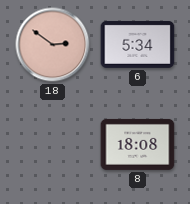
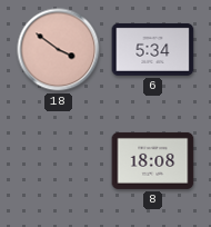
18: 2:51 -> 3:51 (59, 50)
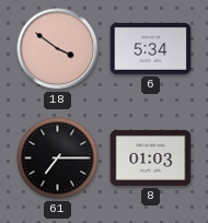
61: none -> 7:15 (58, 159)
8: 18:08 -> 01:03 (151, 157)
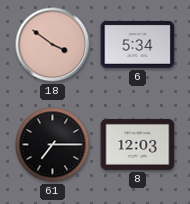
8: 01:03 -> 12:03 (138, 144)
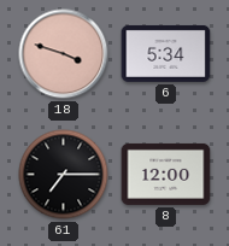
18: 3:51 -> 3:48 (64, 54)
8: 12:03 -> 12:00 (166, 174)
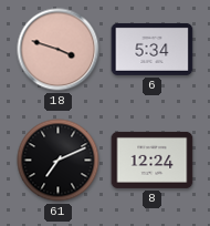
61: 7:15 -> 7:11 (59, 161)
8: 12:00 -> 12:24 (153, 160)
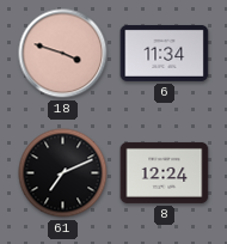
6: 5:34 -> 11:34 (165, 53)
